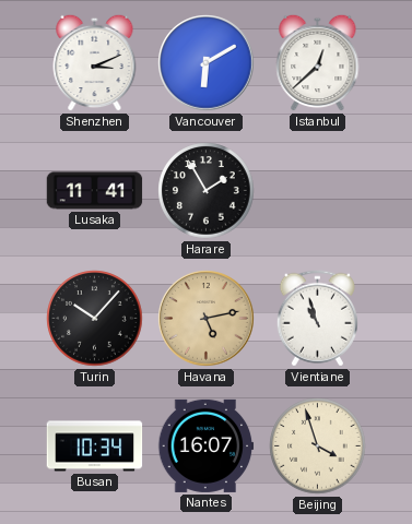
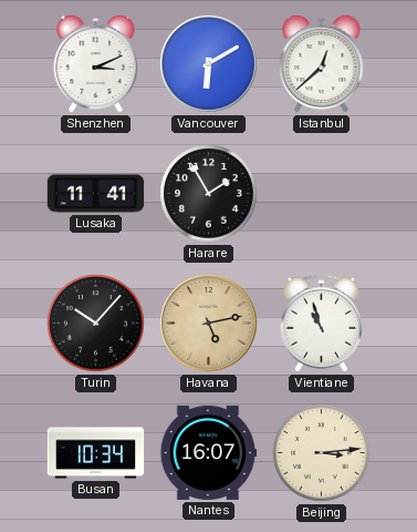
Beijing: 3:57 -> 3:14 (322, 453)
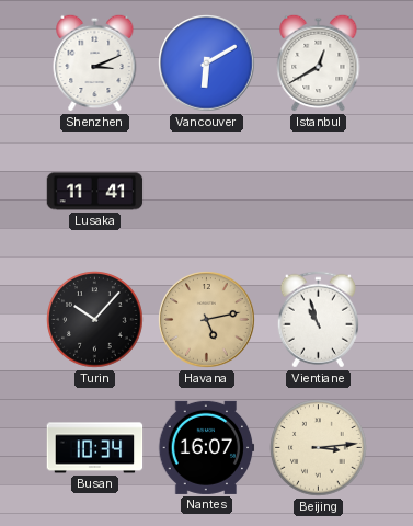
Istanbul: 12:38 -> 12:40 (319, 62)
Harare: 1:55 -> none (209, 194)
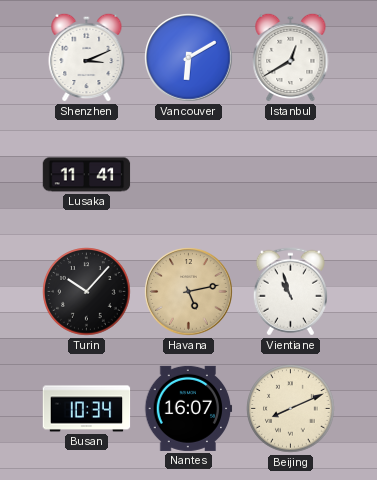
Beijing: 3:14 -> 8:11 (291, 409)
